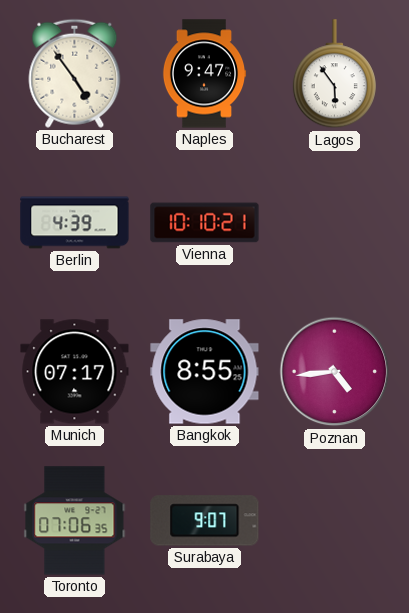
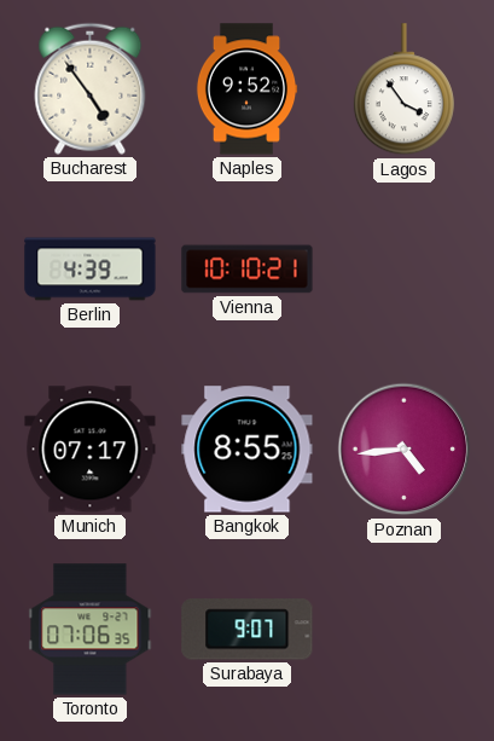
Naples: 9:47 -> 9:52 (246, 89)
Lagos: 5:54 -> 3:54 (403, 89)
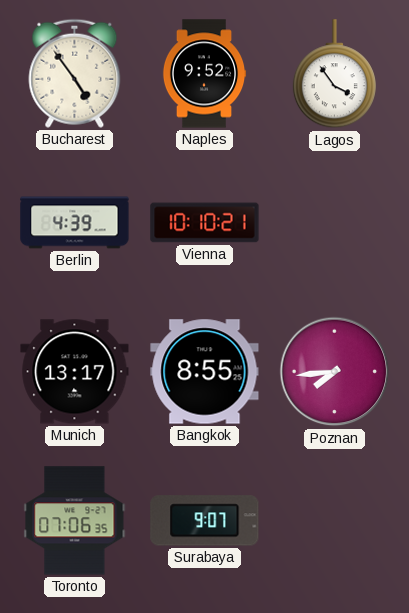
Munich: 07:17 -> 13:17 (75, 372)
Poznan: 4:44 -> 7:44 (335, 372)
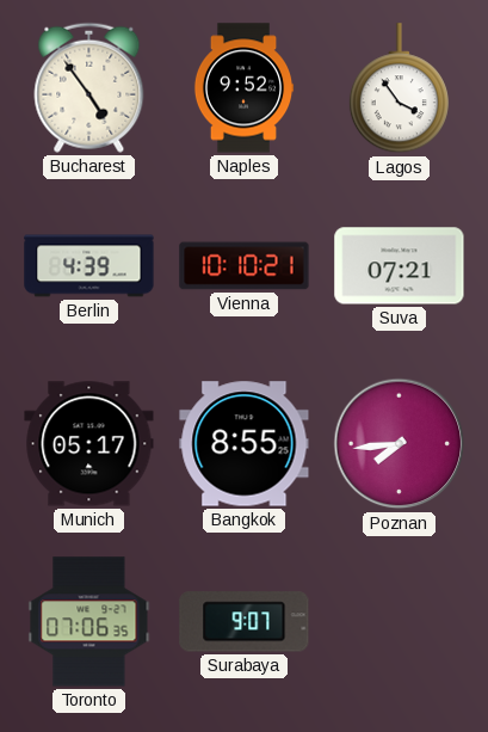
Suva: none -> 07:21 (400, 266)
Munich: 13:17 -> 05:17 (89, 444)
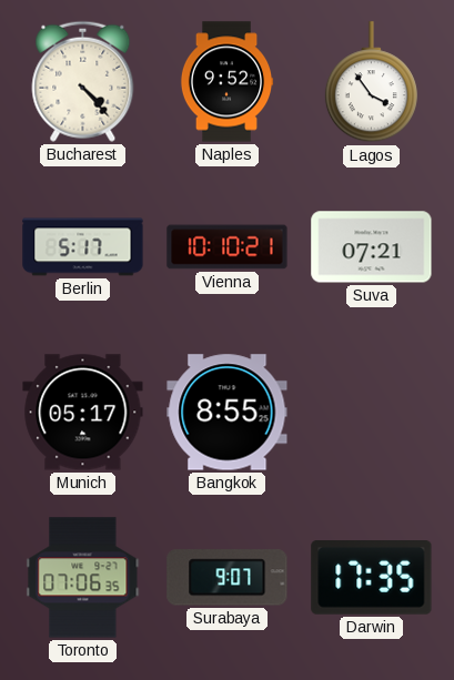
Bucharest: 4:54 -> 4:23 (83, 81)
Berlin: 4:39 -> 5:17 (83, 247)
Poznan: 7:44 -> none (400, 444)
Darwin: none -> 17:35 (372, 578)
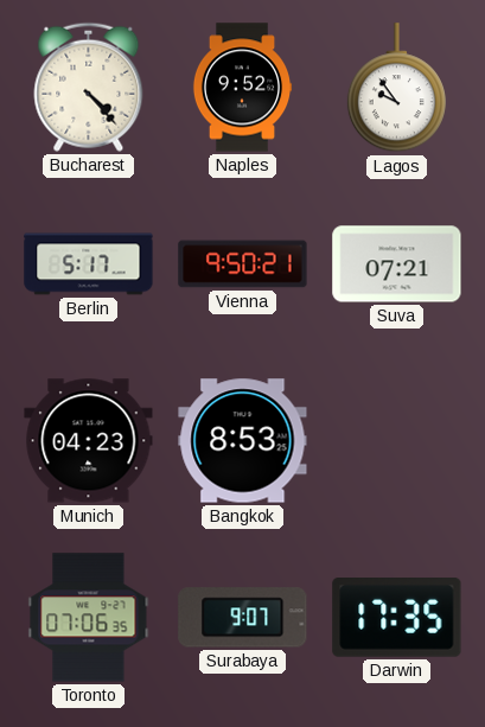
Lagos: 3:54 -> 9:54 (396, 88)
Vienna: 10:10 -> 9:50 (243, 264)
Munich: 05:17 -> 04:23 (89, 441)
Bangkok: 8:55 -> 8:53 (243, 441)
